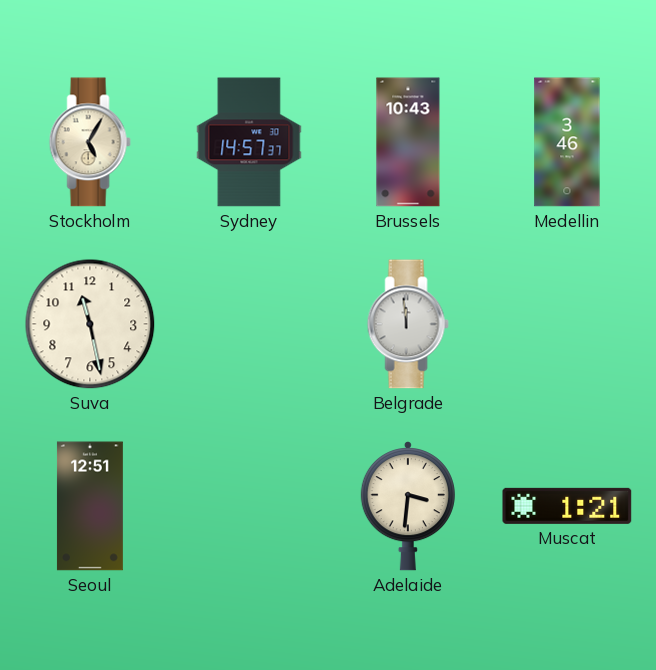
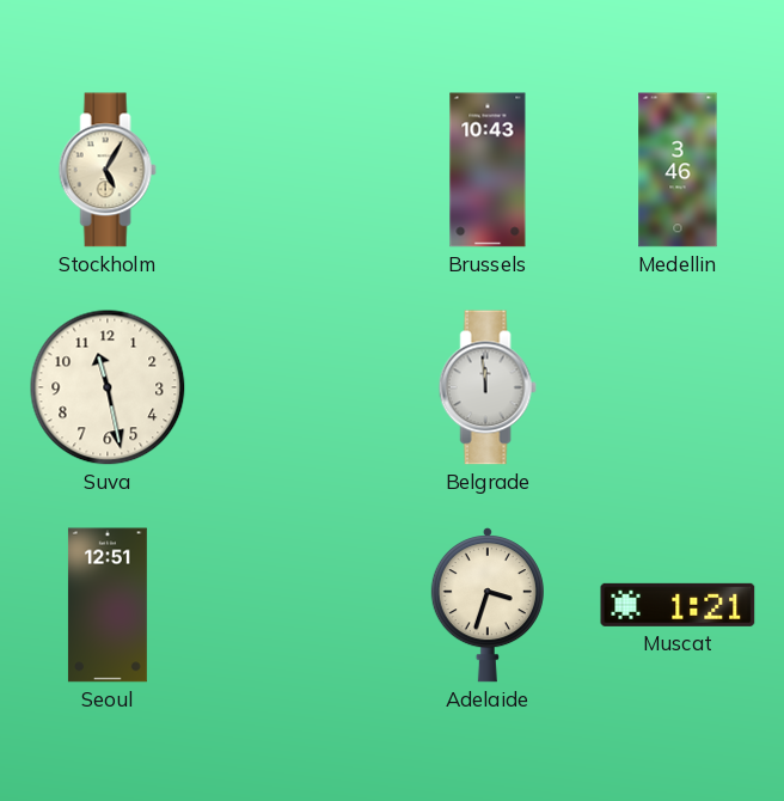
Sydney: 14:57 -> none (249, 142)
Adelaide: 3:31 -> 3:33 (488, 606)
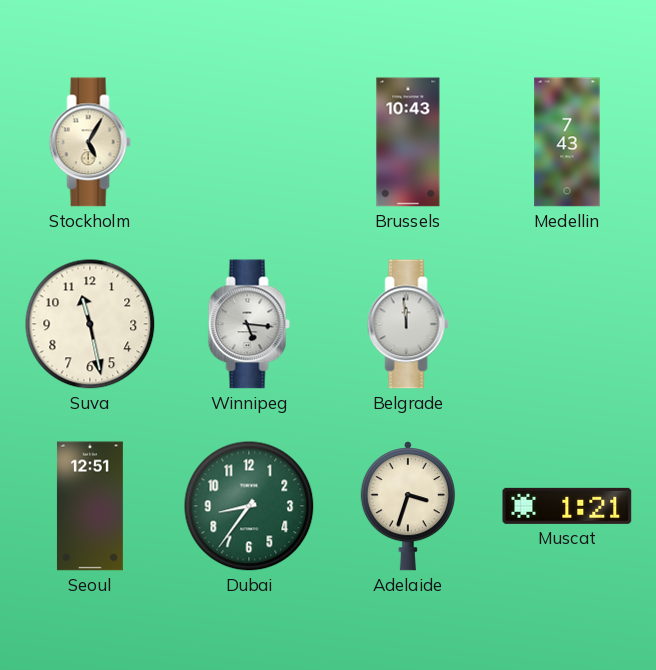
Medellin: 3:46 -> 7:43 (567, 142)
Winnipeg: none -> 5:16 (249, 324)
Dubai: none -> 8:36 (249, 506)
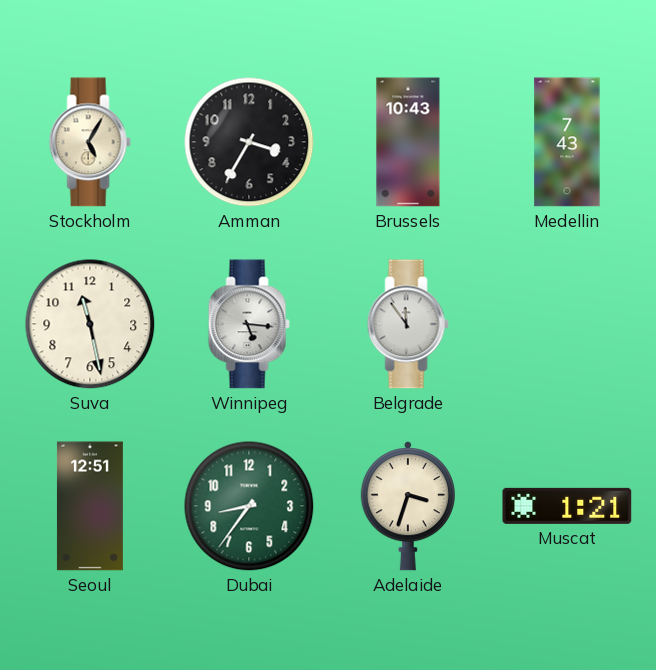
Amman: none -> 3:35 (249, 142)
Belgrade: 11:59 -> 11:54 (408, 324)
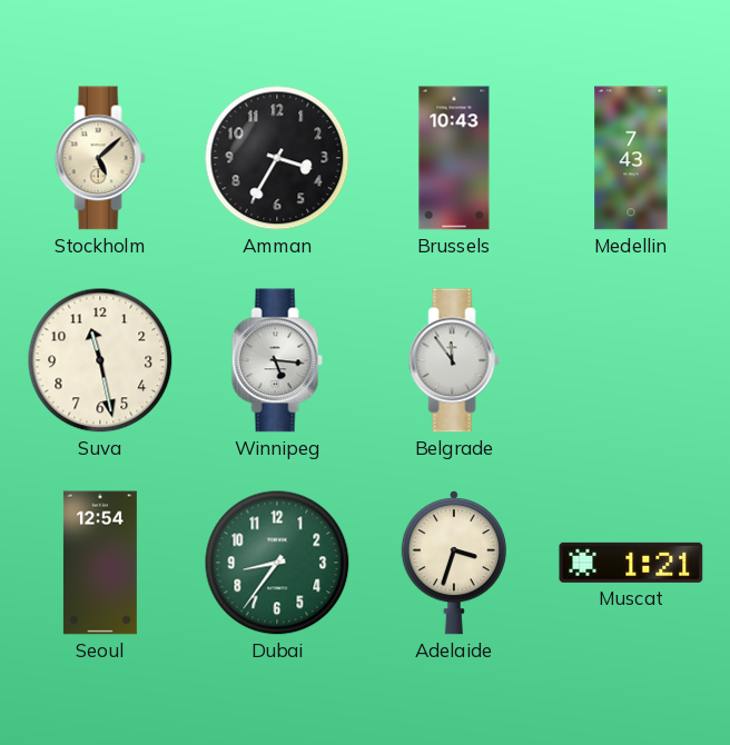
Stockholm: 5:05 -> 5:08 (100, 158)
Seoul: 12:51 -> 12:54 (100, 563)
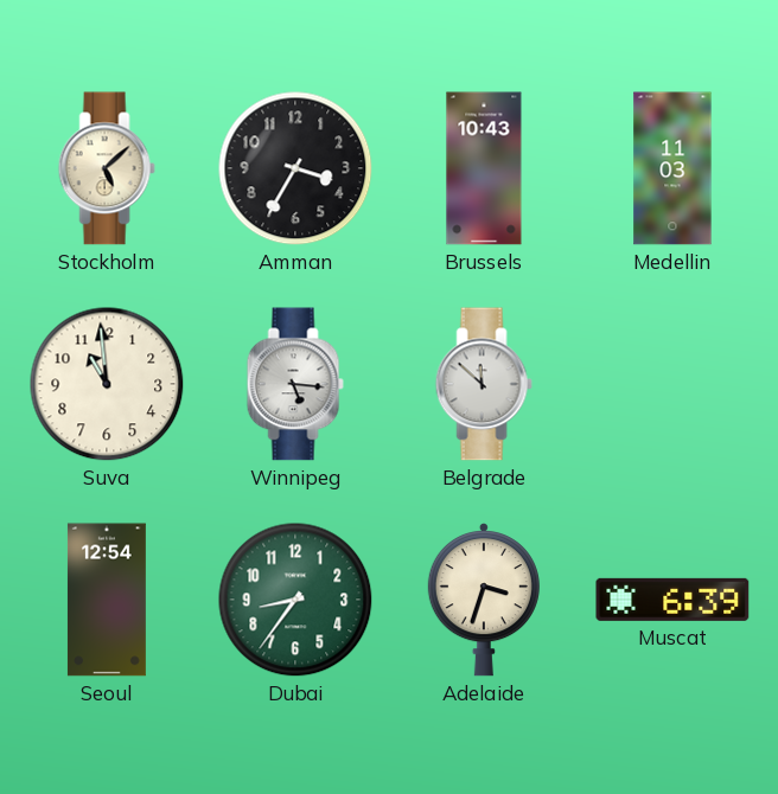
Medellin: 7:43 -> 11:03 (672, 168)
Suva: 11:28 -> 10:59 (107, 384)
Belgrade: 11:54 -> 11:52 (484, 384)
Muscat: 1:21 -> 6:39 (672, 600)
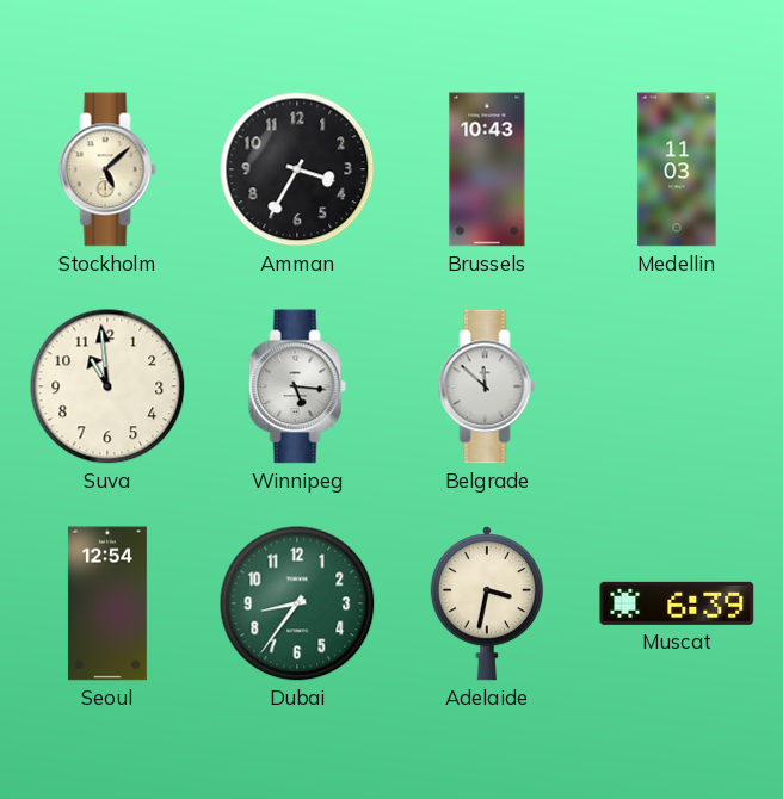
Adelaide: 3:33 -> 3:32 (487, 605)
